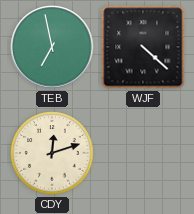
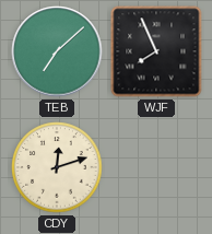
TEB: 6:58 -> 7:08 (57, 51)
WJF: 4:22 -> 7:56 (156, 51)
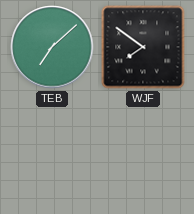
WJF: 7:56 -> 7:51 (143, 47)
CDY: 12:12 -> none (57, 167)
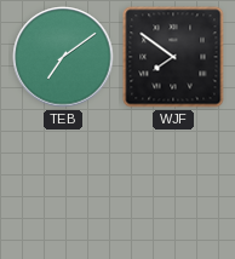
TEB: 7:08 -> 7:09 (63, 57)
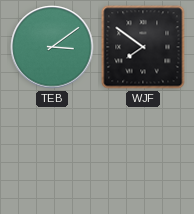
TEB: 7:09 -> 3:09 (52, 47)
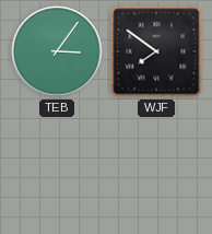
TEB: 3:09 -> 3:06 (57, 51)
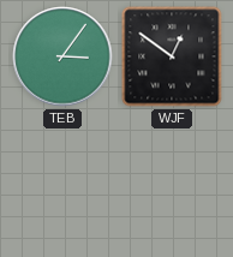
WJF: 7:51 -> 12:51 (172, 56)
